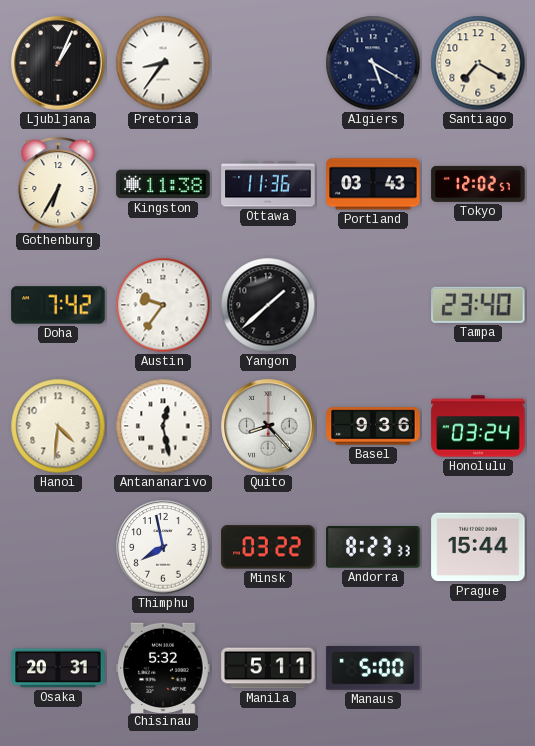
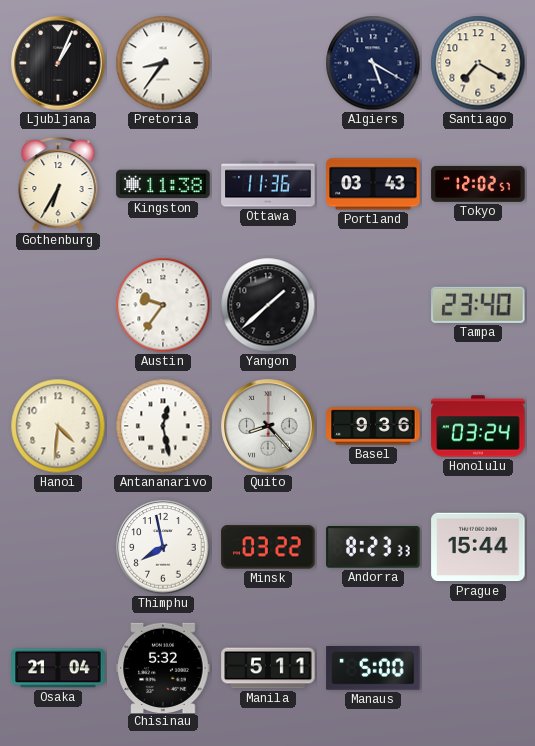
Doha: 7:42 -> none (58, 305)
Osaka: 20:31 -> 21:04 (58, 668)
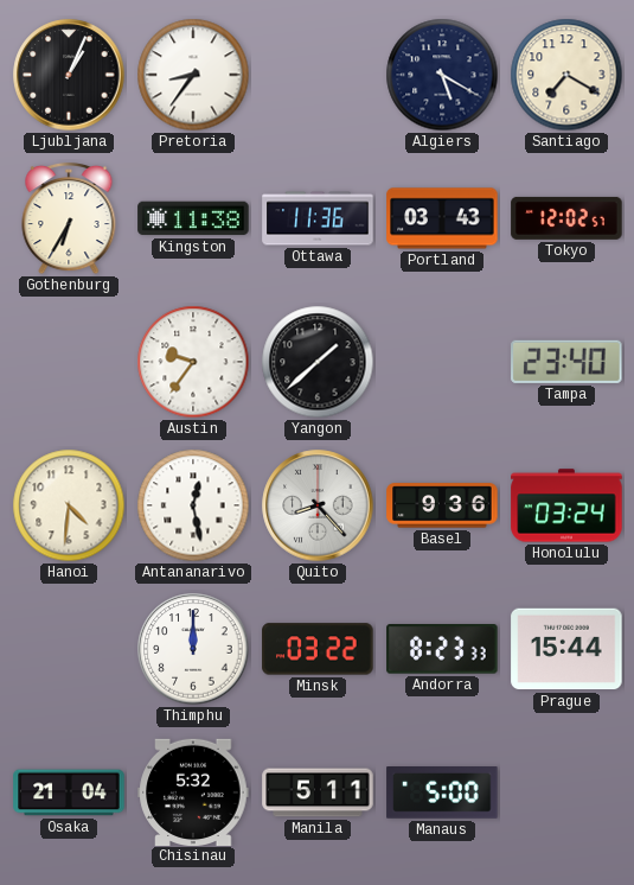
Thimphu: 7:58 -> 12:00 (193, 649)
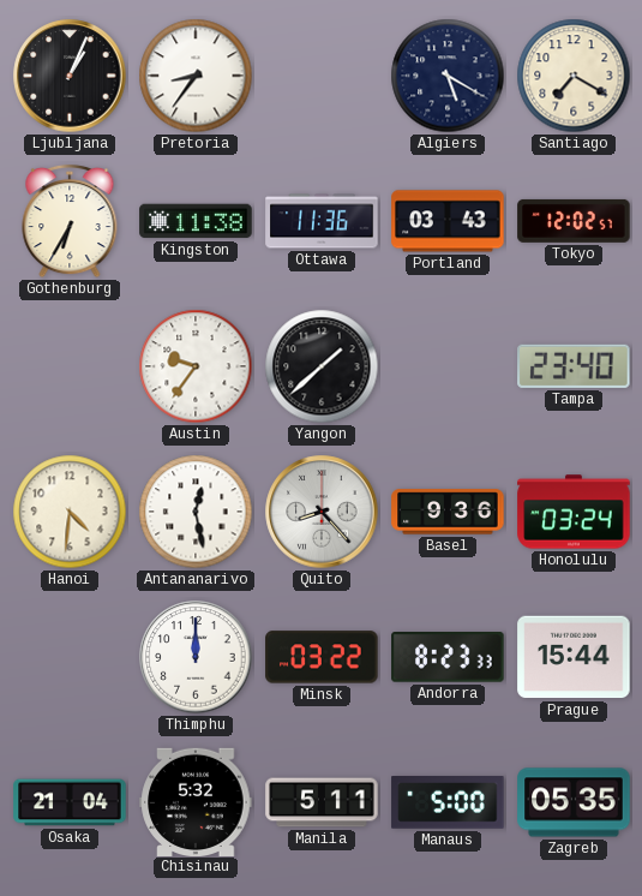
Zagreb: none -> 05:35 (574, 802)
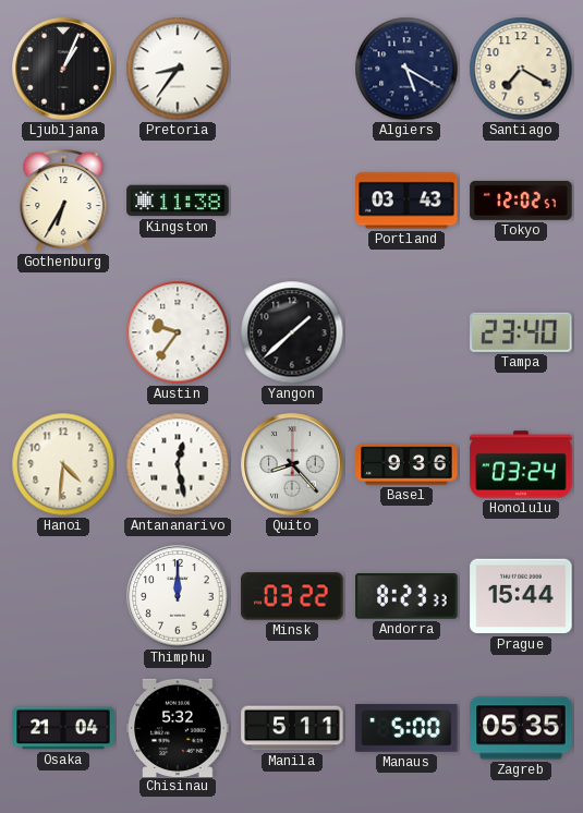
Ottawa: 11:36 -> none (322, 221)
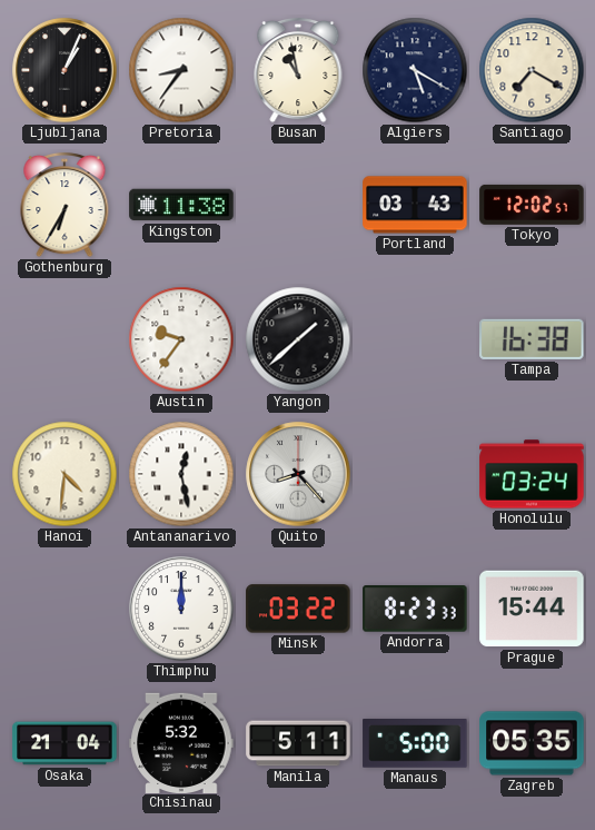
Busan: none -> 10:58 (298, 70)
Tampa: 23:40 -> 16:38 (532, 339)
Basel: 9:36 -> none (406, 464)
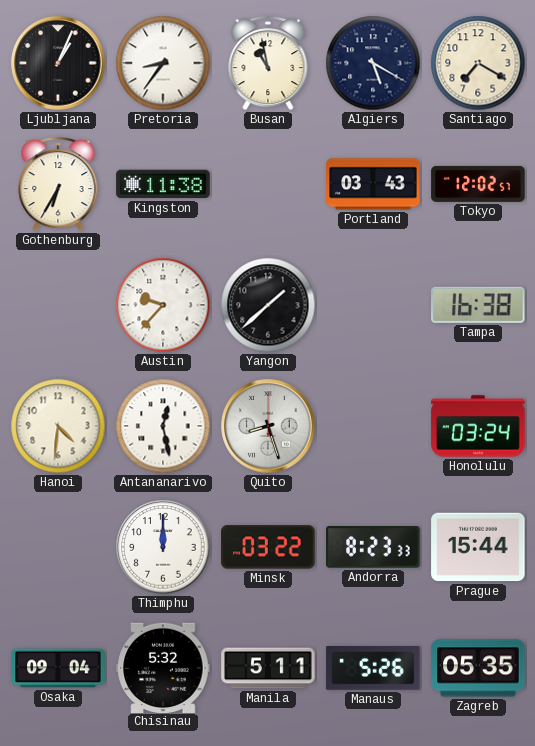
Austin: 9:36 -> 9:37 (163, 305)
Quito: 8:23 -> 8:27 (268, 426)
Osaka: 21:04 -> 09:04 (58, 668)
Manaus: 5:00 -> 5:26 (373, 669)
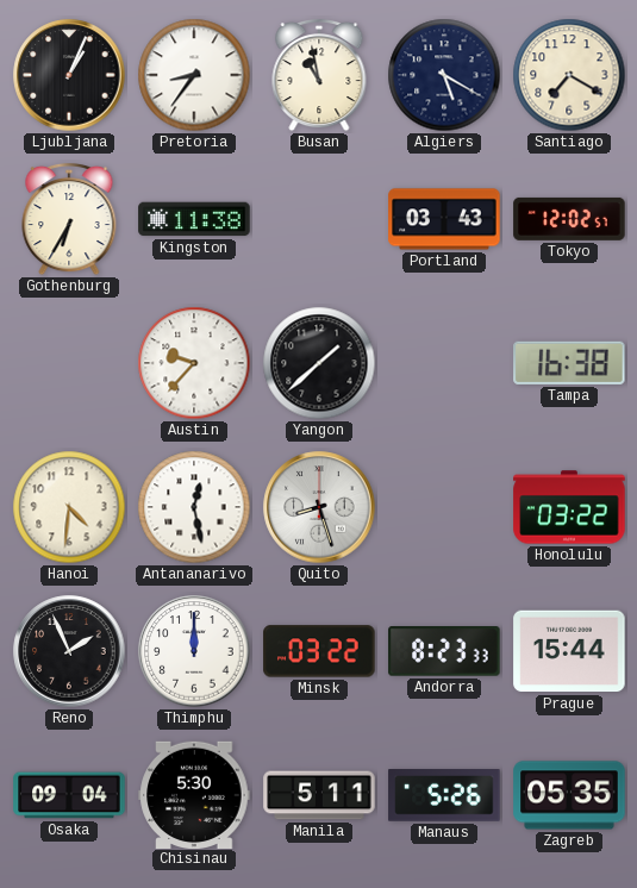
Honolulu: 03:24 -> 03:22 (569, 507)
Reno: none -> 1:56 (69, 651)
Chisinau: 5:32 -> 5:30 (194, 794)
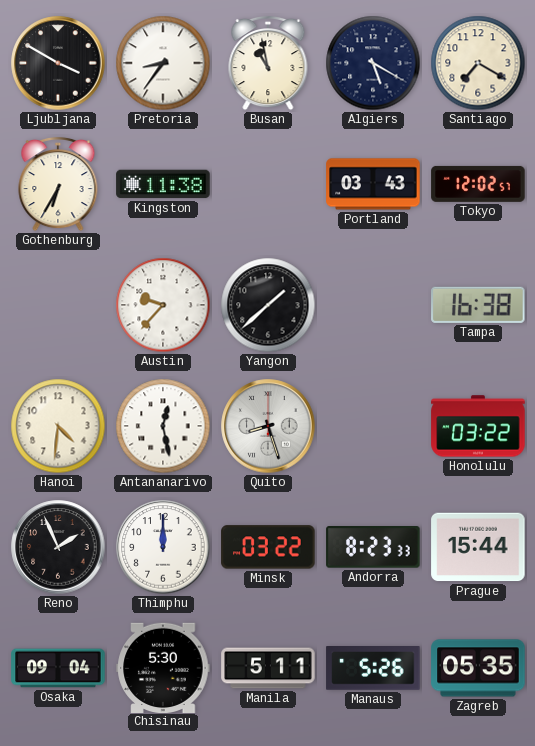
Ljubljana: 1:04 -> 3:50 (58, 63)
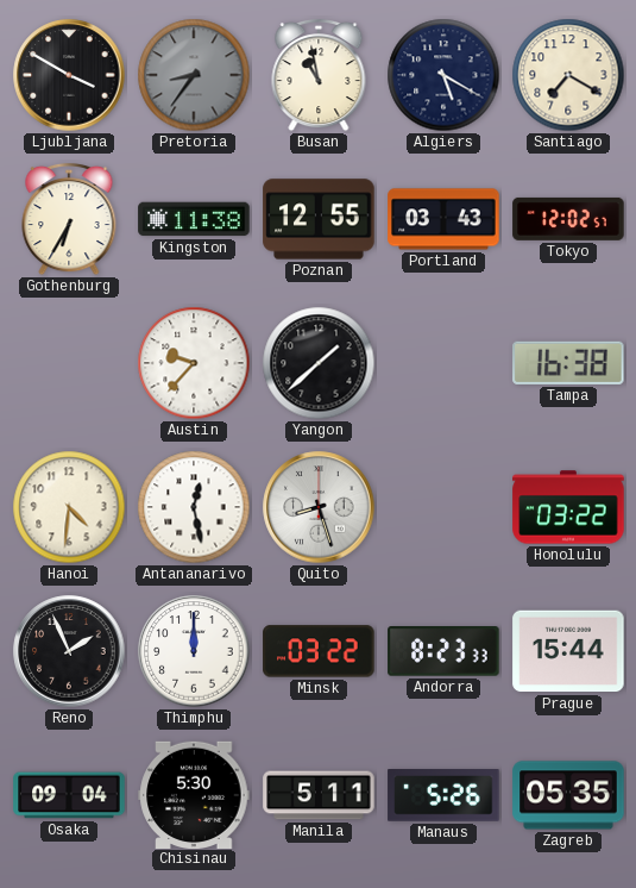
Pretoria dial: white -> grey (194, 75)
Poznan: none -> 12:55 (319, 219)
